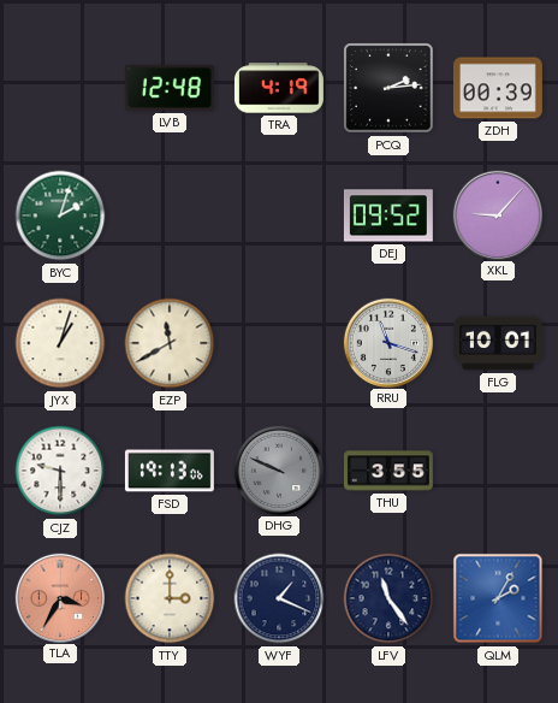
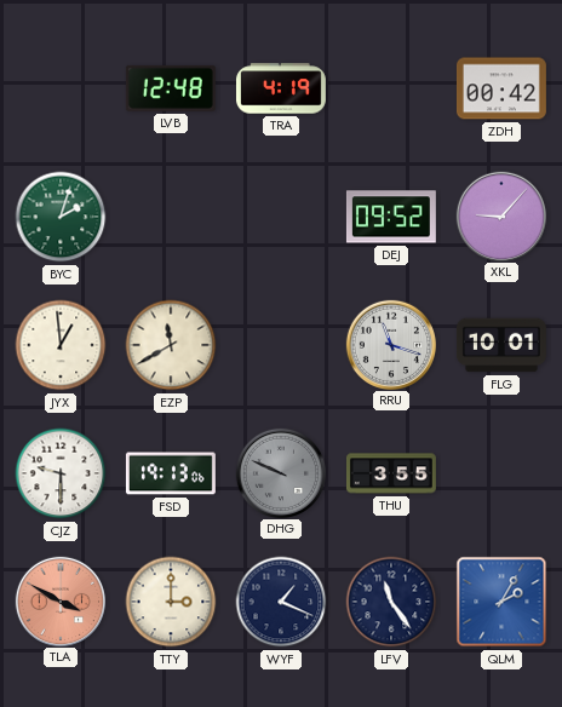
PCQ: 2:14 -> none (388, 88)
ZDH: 00:39 -> 00:42 (501, 88)
JYX: 1:03 -> 12:59 (61, 345)
TLA: 3:35 -> 3:50 (59, 600)
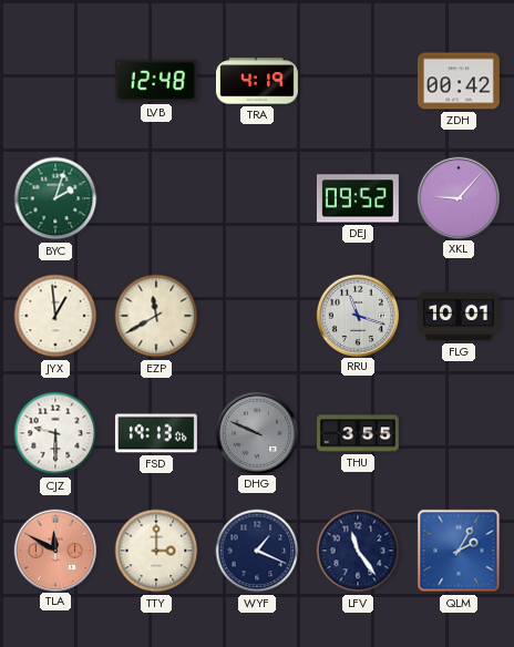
TLA: 3:50 -> 11:50 (54, 550)
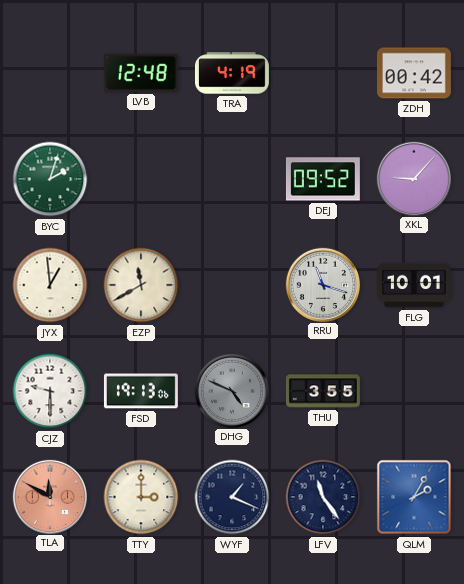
DHG: 9:49 -> 4:49 (231, 390)
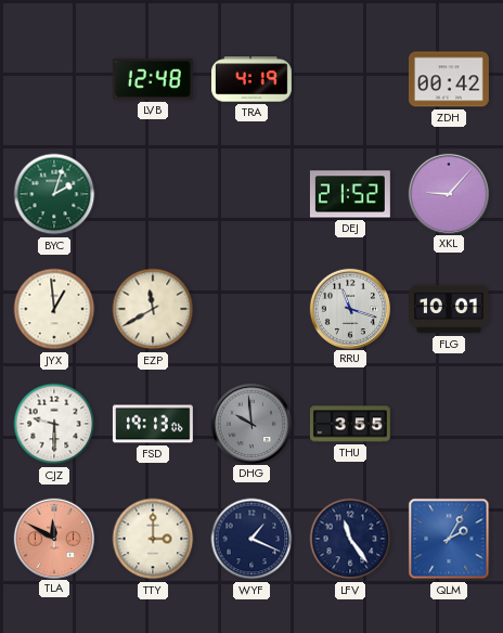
DEJ: 09:52 -> 21:52 (350, 194)
DHG: 4:49 -> 9:59 (250, 423)
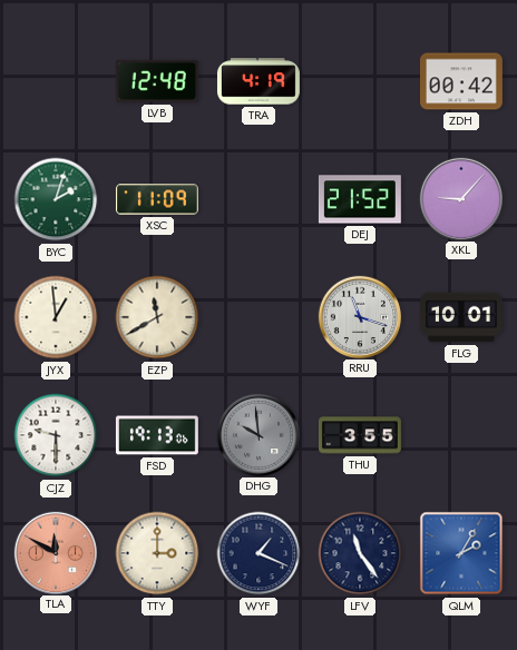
XSC: none -> 11:09 (157, 199)
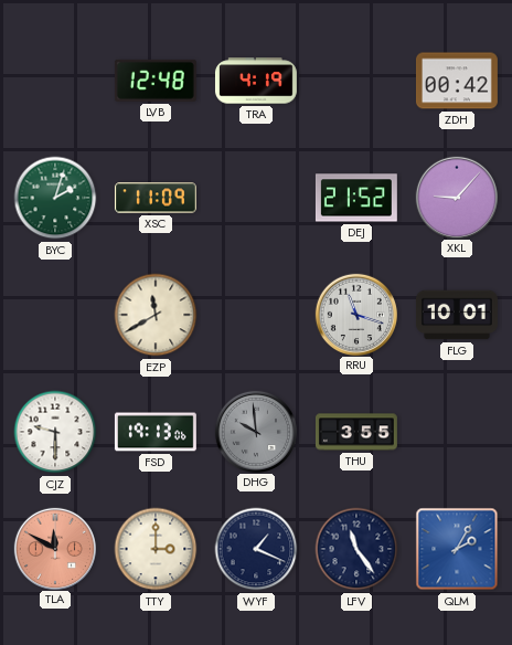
JYX: 12:59 -> none (56, 317)
